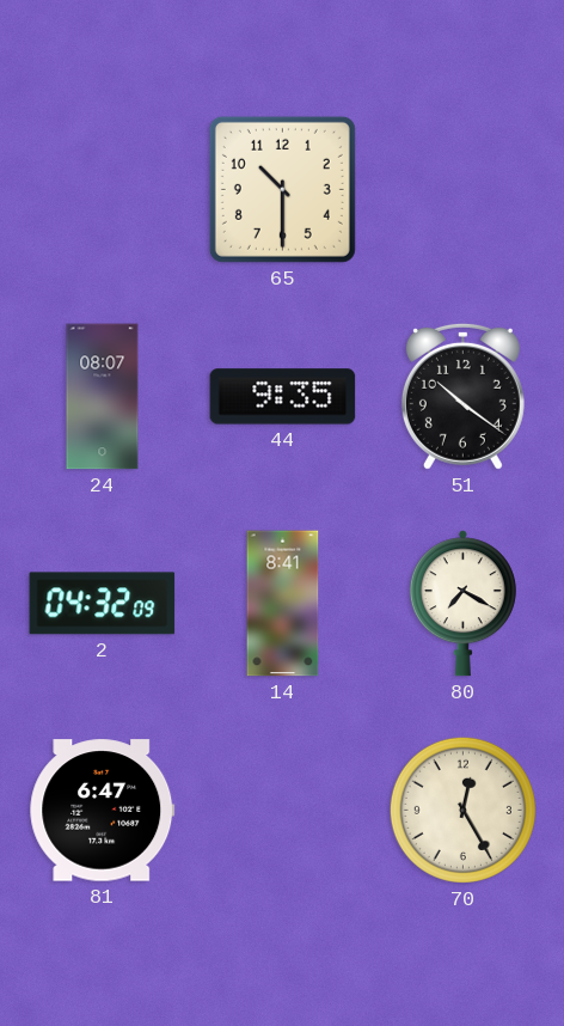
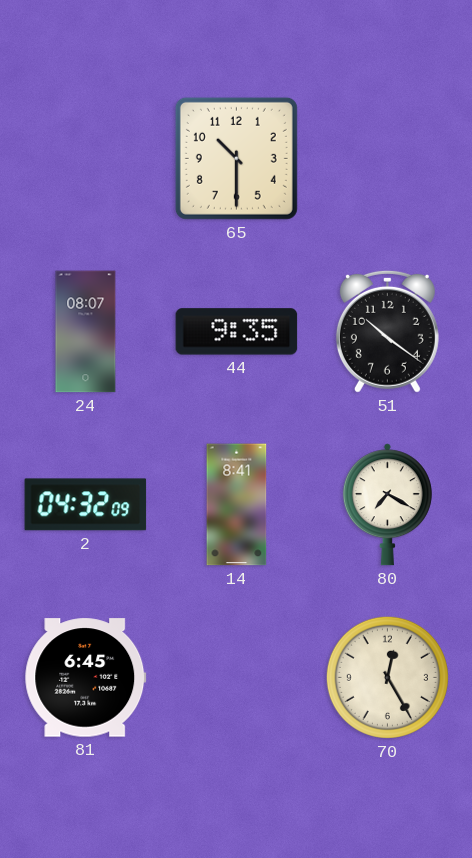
81: 6:47 -> 6:45 (86, 678)
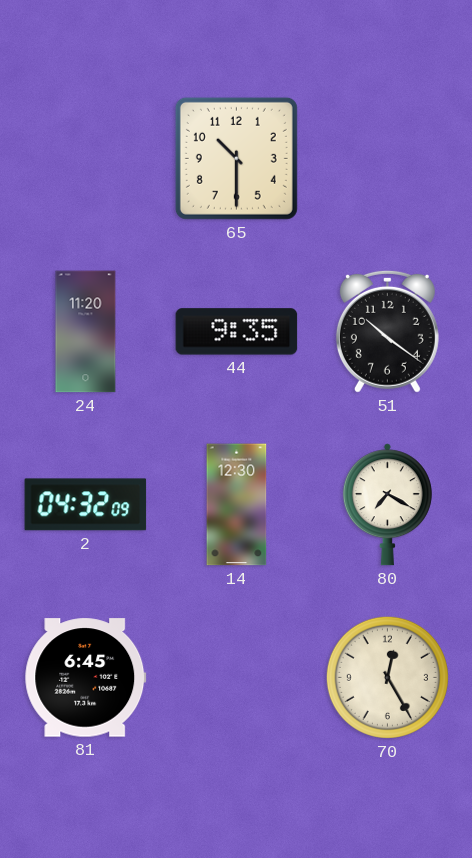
24: 08:07 -> 11:20 (86, 332)
14: 8:41 -> 12:30 (237, 505)
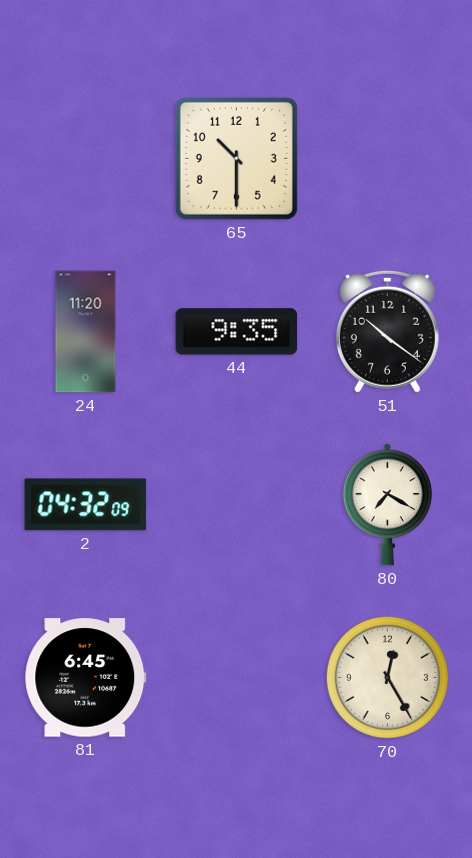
14: 12:30 -> none (237, 505)
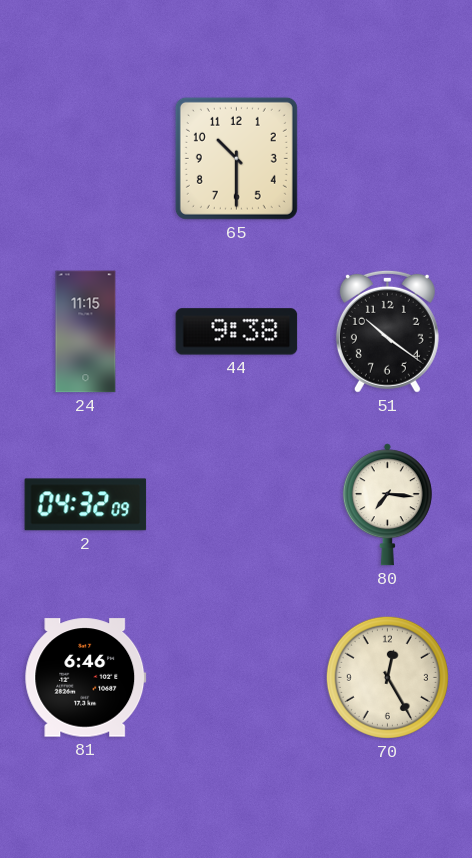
24: 11:20 -> 11:15 (86, 332)
44: 9:35 -> 9:38 (237, 332)
80: 7:20 -> 7:16 (387, 505)
81: 6:45 -> 6:46 (86, 678)
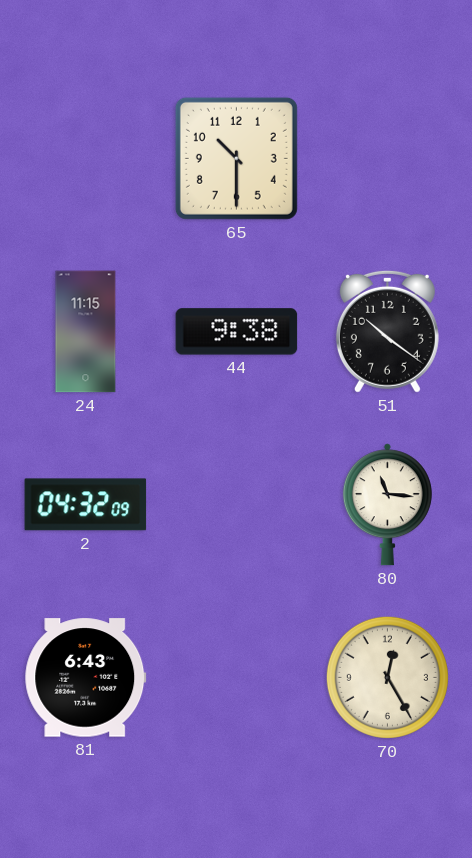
80: 7:16 -> 11:16 (387, 505)
81: 6:46 -> 6:43 (86, 678)
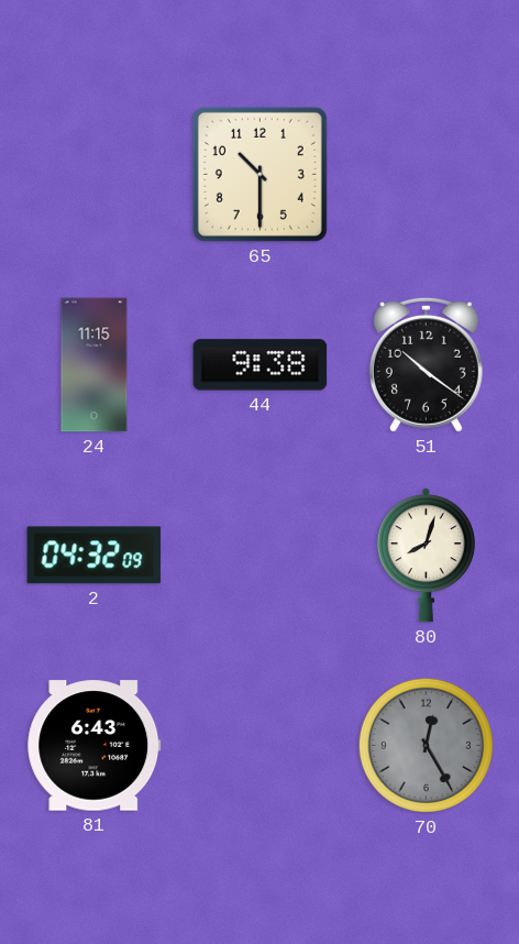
80: 11:16 -> 8:03 (426, 556)
70 dial: cream -> grey (426, 745)
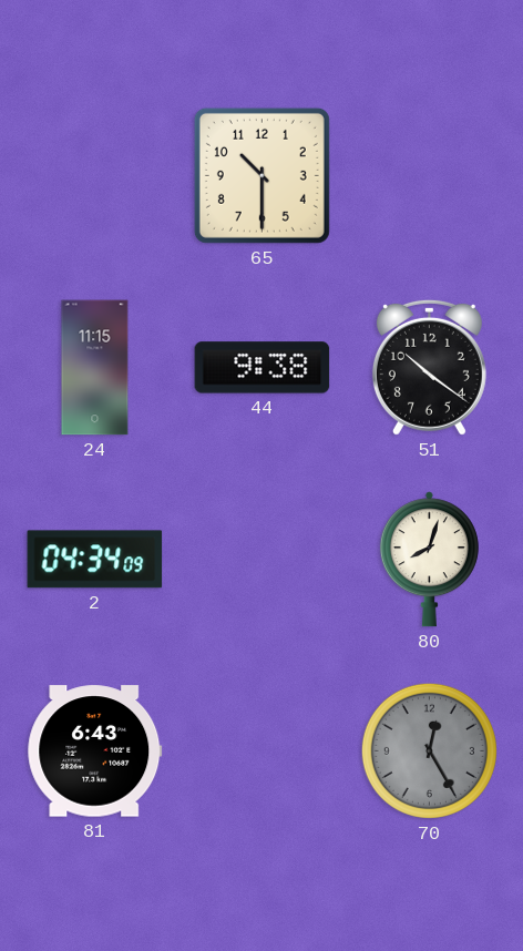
2: 04:32 -> 04:34 (95, 560)
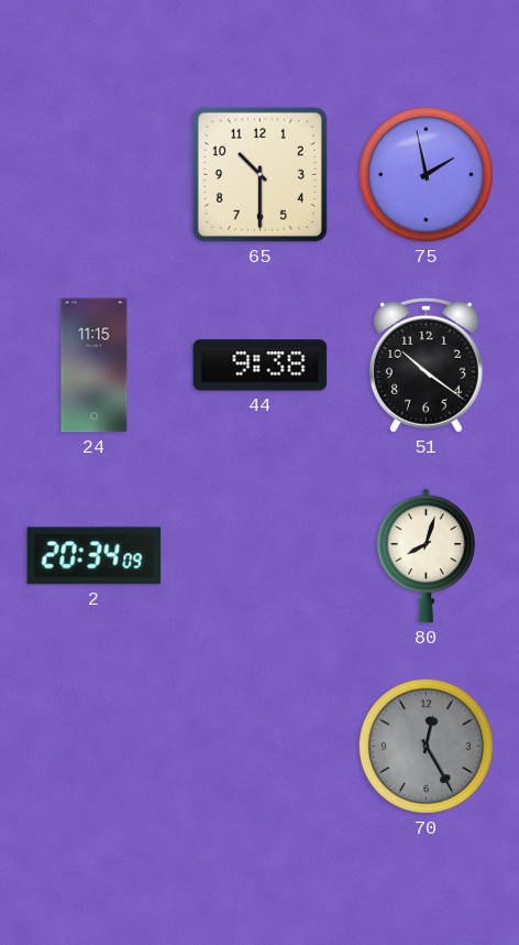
75: none -> 1:58 (426, 174)
2: 04:34 -> 20:34 (95, 556)
81: 6:43 -> none (95, 751)
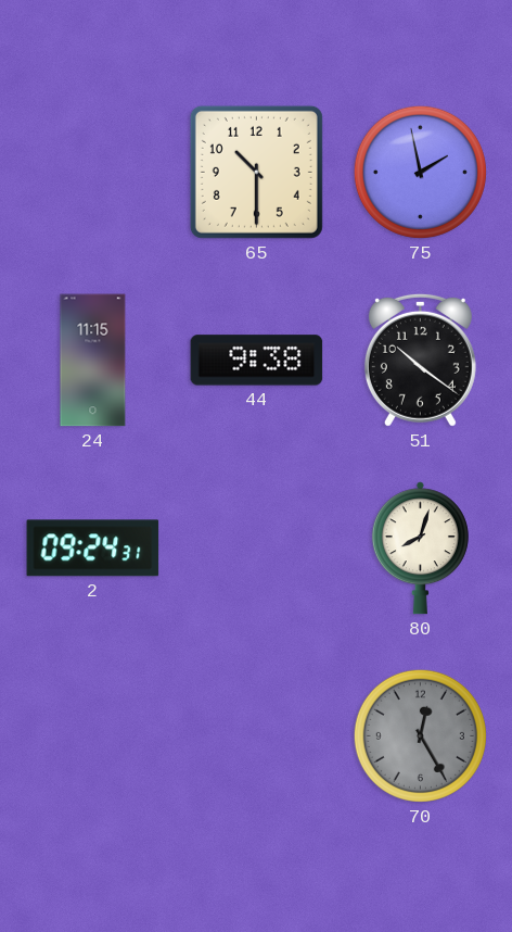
2: 20:34 -> 09:24 (93, 549)
